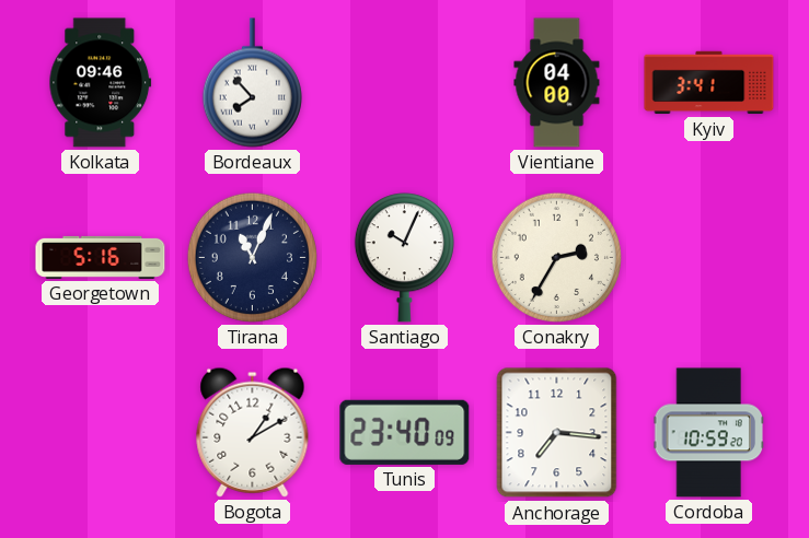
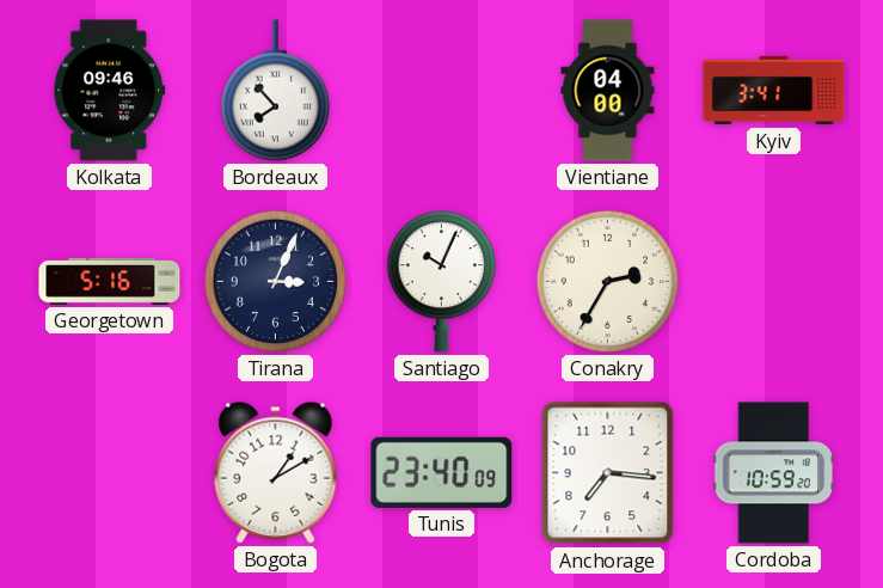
Tirana: 11:04 -> 3:04 (275, 281)
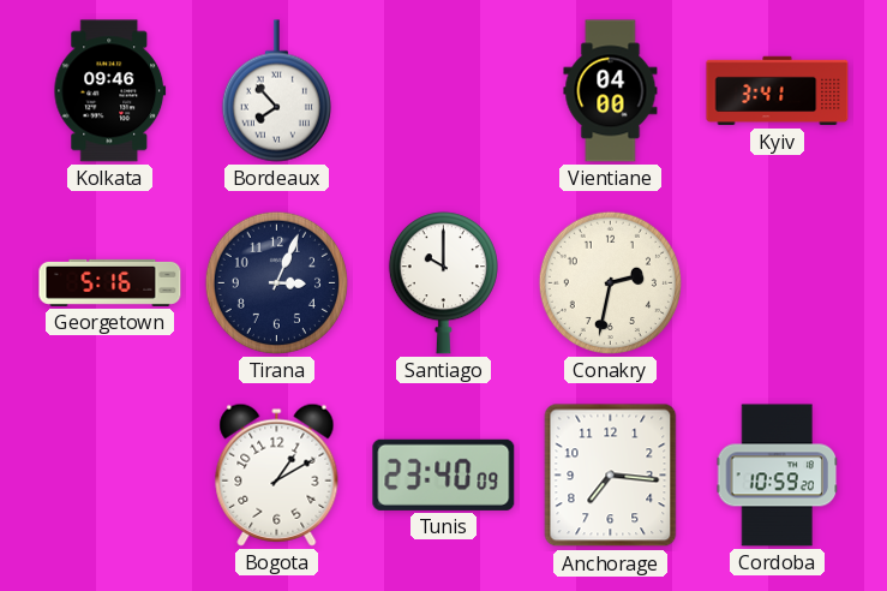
Santiago: 10:04 -> 10:00 (443, 283)
Conakry: 2:35 -> 2:32 (610, 282)
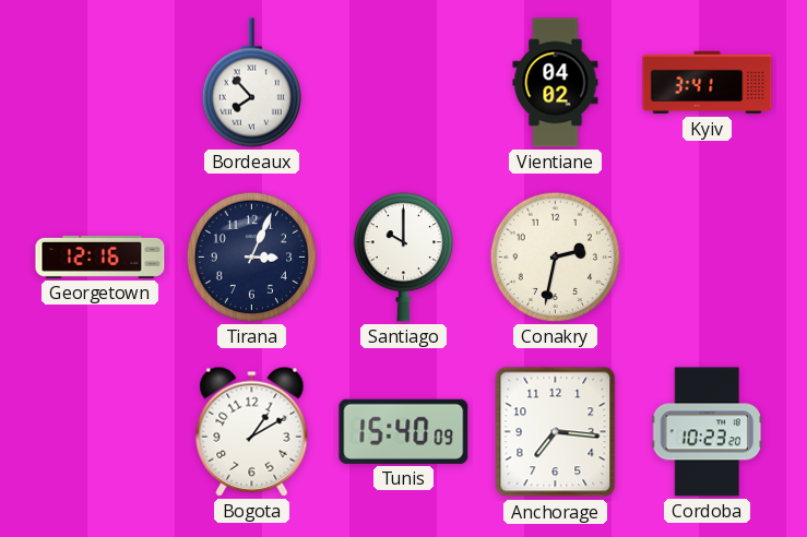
Kolkata: 09:46 -> none (110, 91)
Vientiane: 04:00 -> 04:02 (556, 83)
Georgetown: 5:16 -> 12:16 (100, 256)
Tunis: 23:40 -> 15:40 (404, 431)
Cordoba: 10:59 -> 10:23 (708, 432)
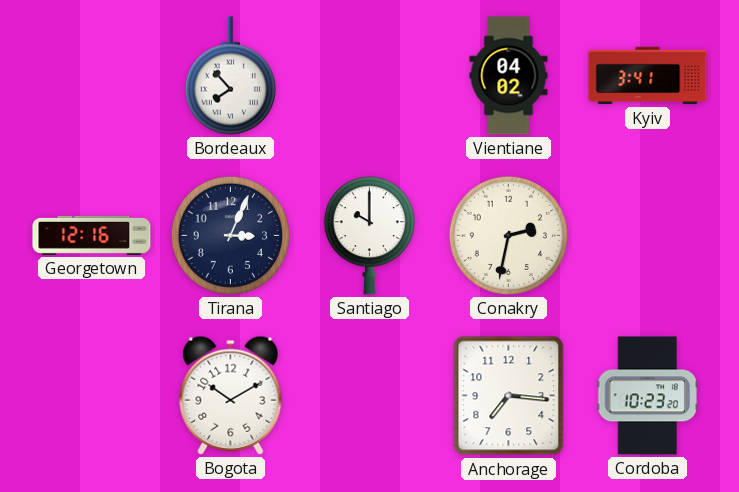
Bogota: 1:10 -> 10:10 (231, 395)
Tunis: 15:40 -> none (404, 431)
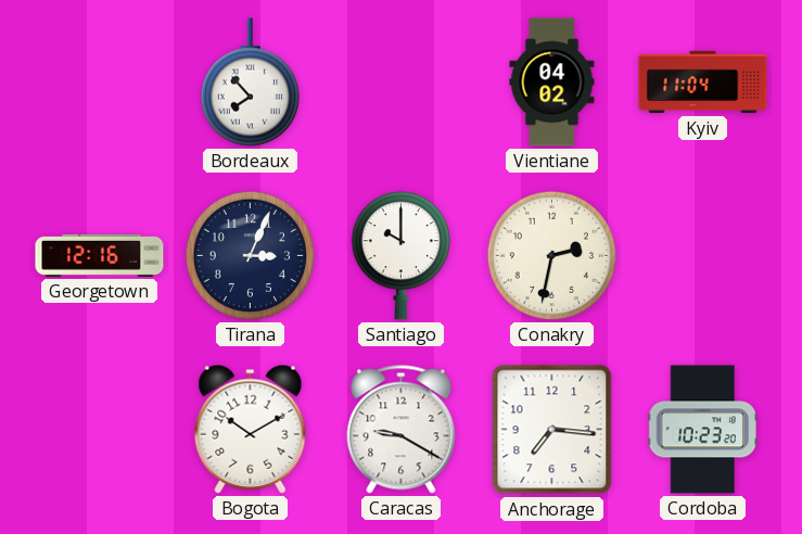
Kyiv: 3:41 -> 11:04 (703, 82)
Caracas: none -> 9:20 (402, 430)
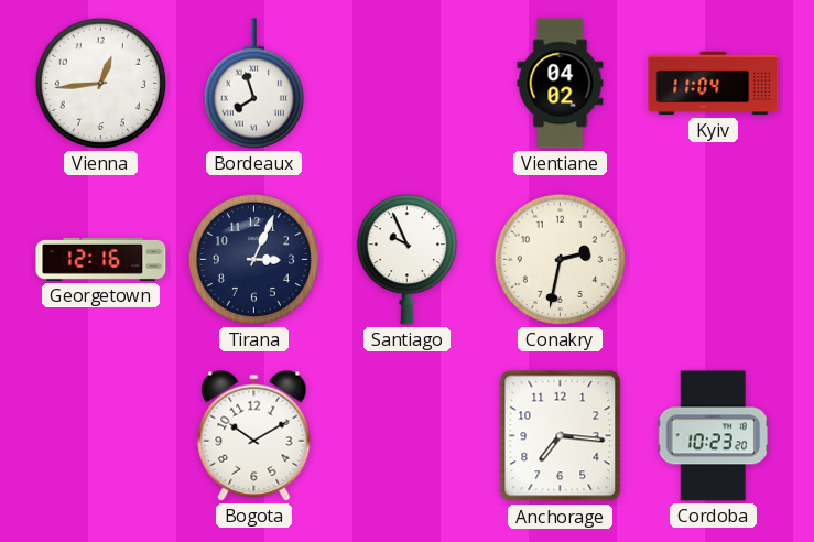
Vienna: none -> 12:44 (100, 83)
Bordeaux: 7:53 -> 7:57 (253, 84)
Santiago: 10:00 -> 9:56 (406, 260)
Caracas: 9:20 -> none (402, 430)
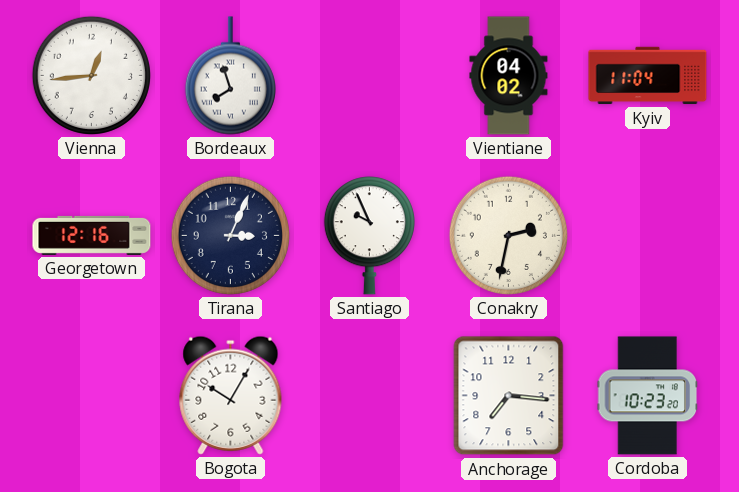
Bogota: 10:10 -> 10:05 (231, 395)
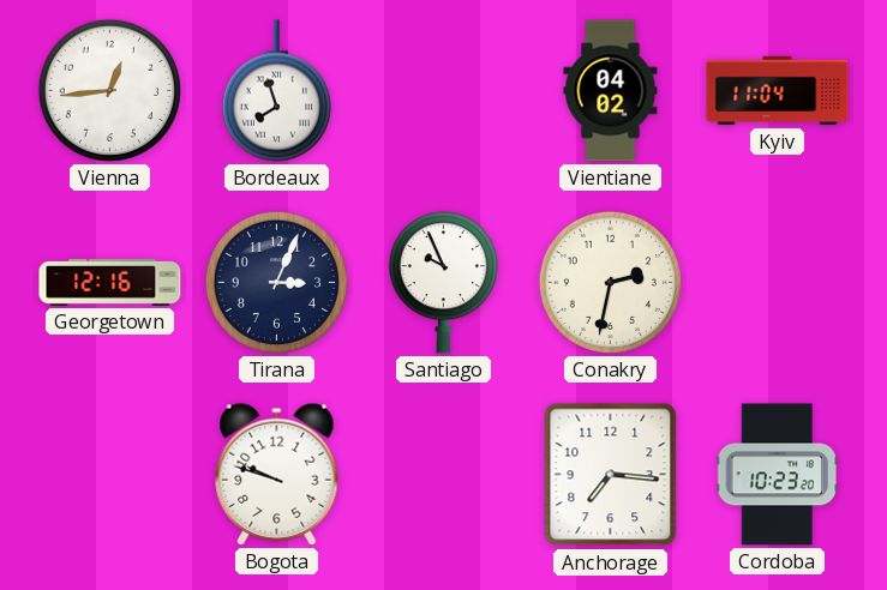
Bogota: 10:05 -> 9:48 (277, 474)
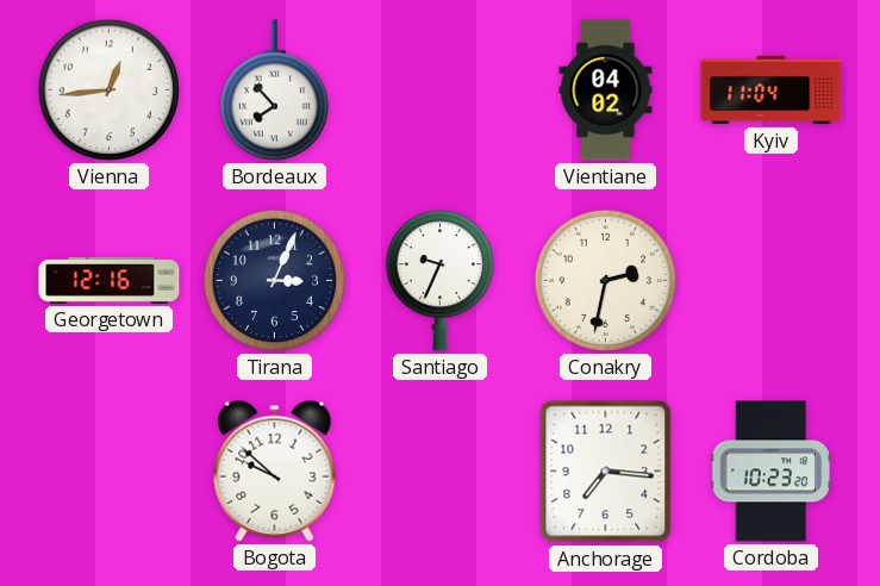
Bordeaux: 7:57 -> 7:53 (274, 91)
Santiago: 9:56 -> 9:34 (439, 281)
Bogota: 9:48 -> 9:52 (275, 470)
